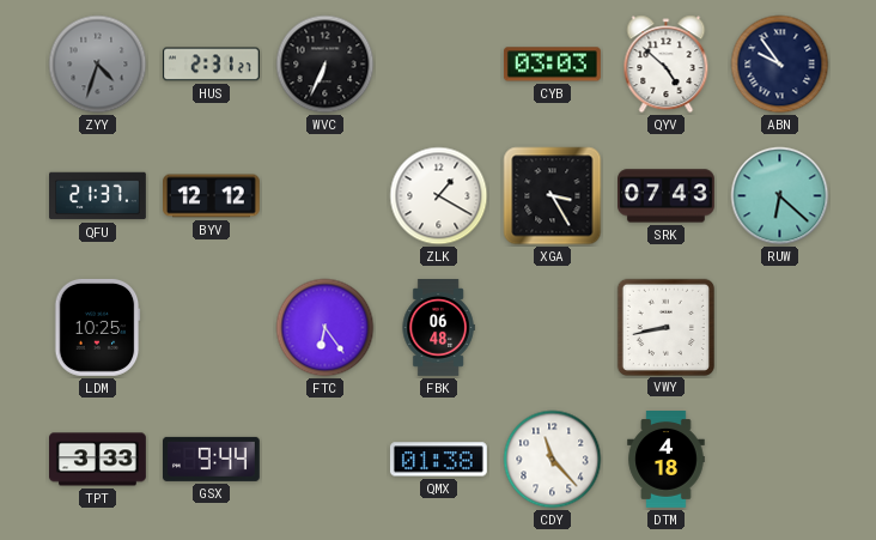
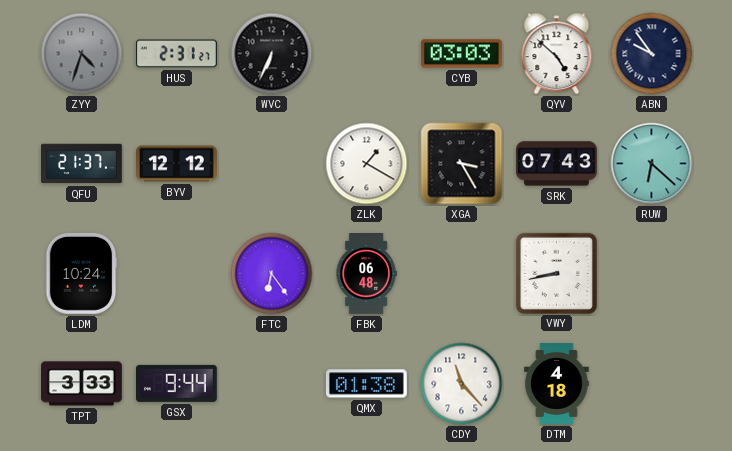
LDM: 10:25 -> 10:24 (81, 273)
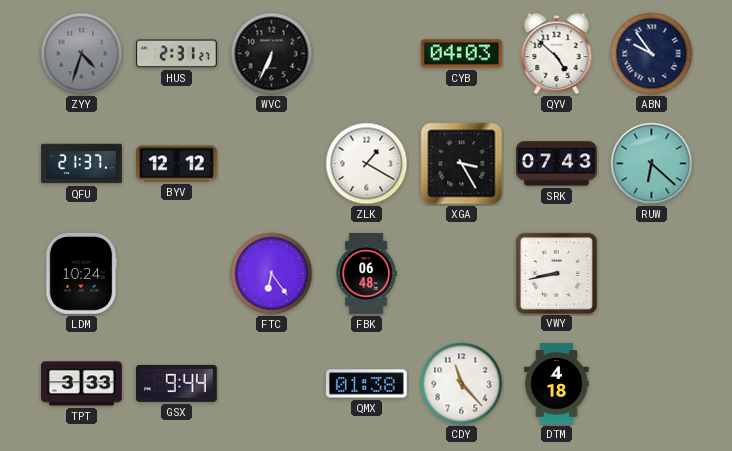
CYB: 03:03 -> 04:03 (461, 54)
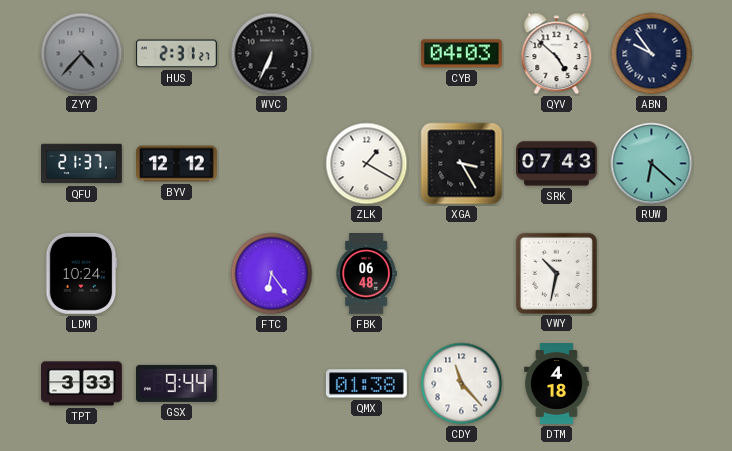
ZYY: 4:33 -> 4:37 (82, 54)
VWY: 8:43 -> 10:32 (556, 273)
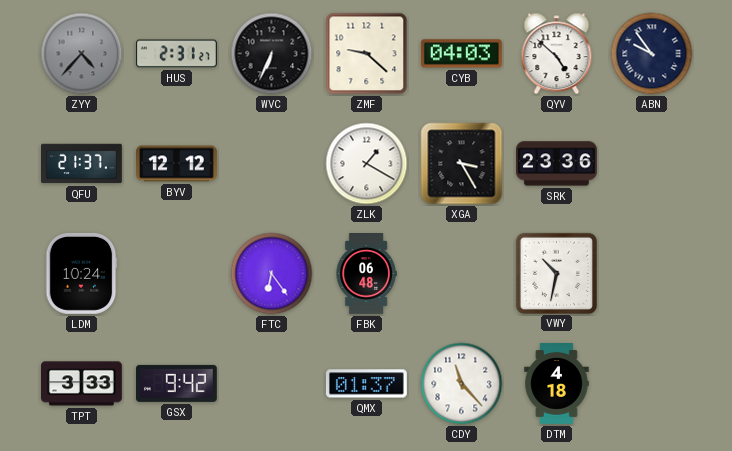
ZMF: none -> 9:22 (367, 54)
SRK: 07:43 -> 23:36 (557, 164)
RUW: 6:22 -> none (652, 164)
GSX: 9:44 -> 9:42 (176, 383)
QMX: 01:38 -> 01:37 (366, 384)
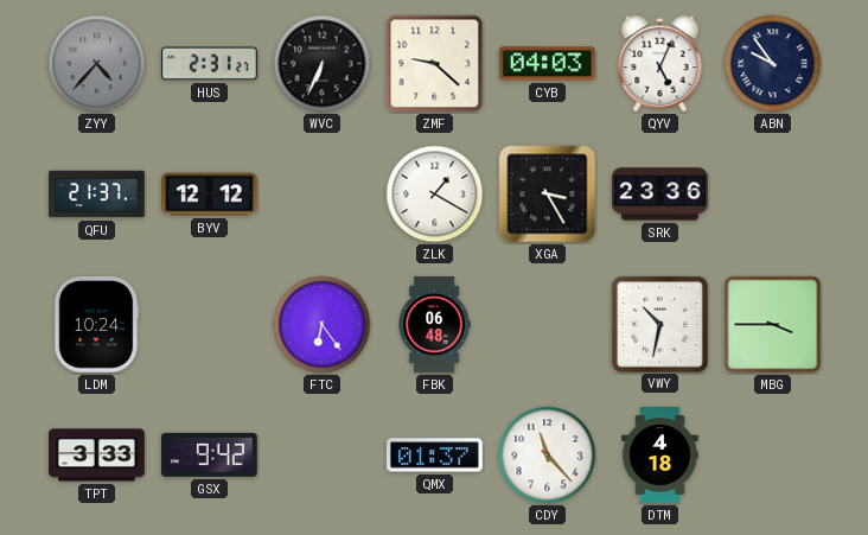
QYV: 4:52 -> 5:04 (660, 64)
MBG: none -> 3:45 (773, 325)
